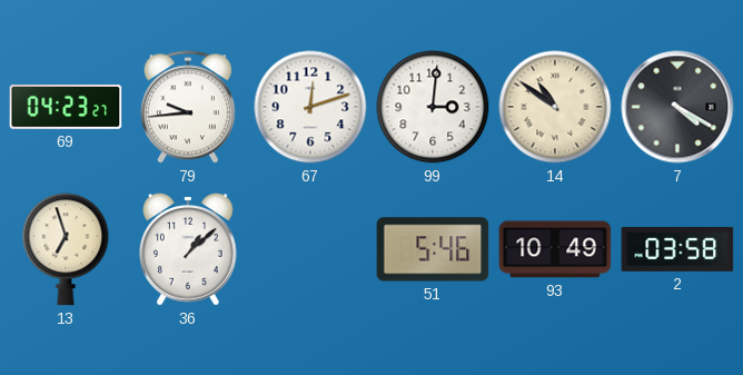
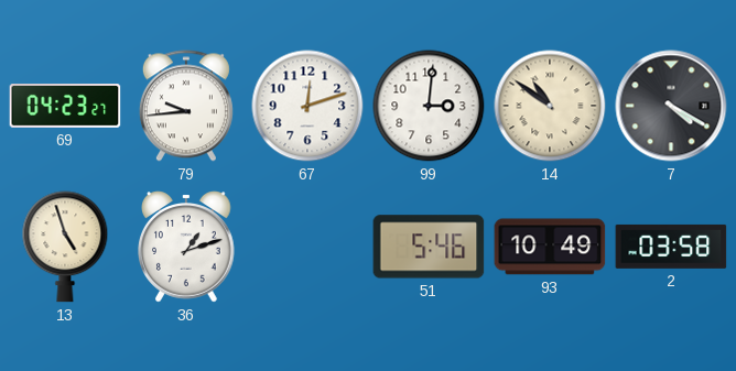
13: 6:57 -> 4:57 (65, 247)
36: 1:08 -> 1:12 (187, 247)
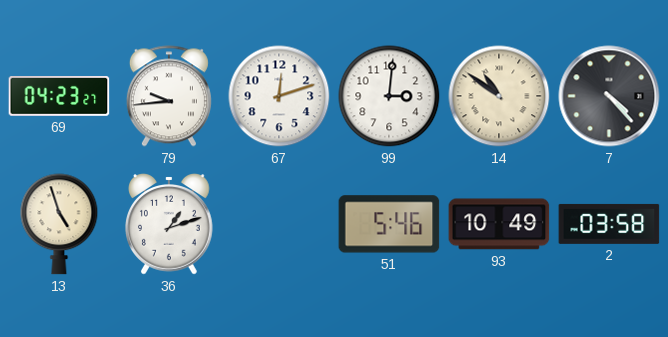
7: 4:20 -> 4:23 (609, 96)
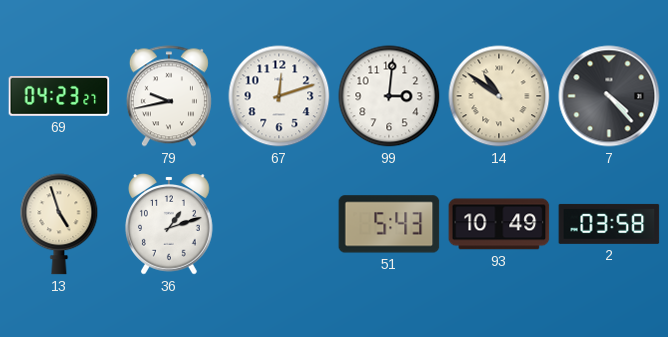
79: 9:44 -> 9:43 (169, 96)
51: 5:46 -> 5:43 (389, 224)
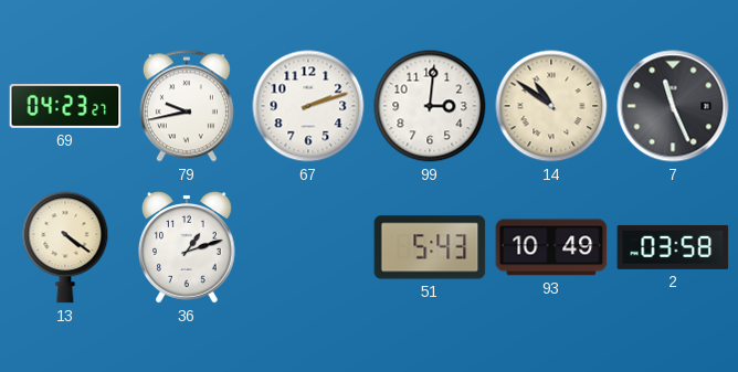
67: 12:12 -> 2:12 (308, 106)
7: 4:23 -> 11:26 (673, 106)
13: 4:57 -> 4:21 (65, 247)
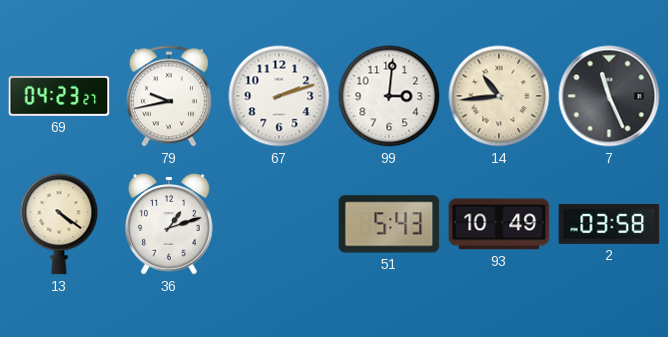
14: 10:51 -> 10:44 (499, 96)
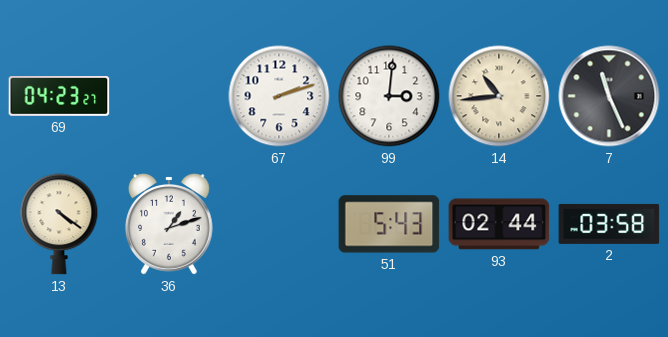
79: 9:43 -> none (169, 96)
93: 10:49 -> 02:44 (499, 224)
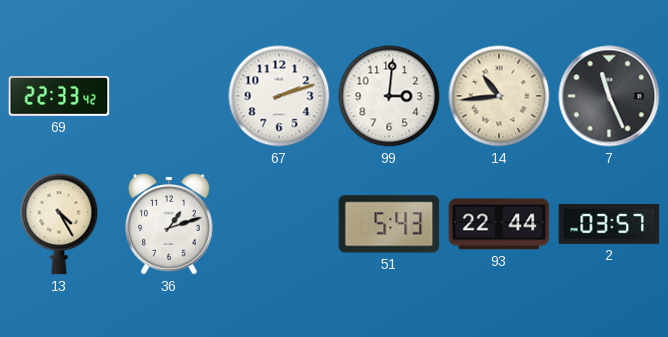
69: 04:23 -> 22:33 (59, 96)
13: 4:21 -> 4:25 (59, 224)
93: 02:44 -> 22:44 (499, 224)
2: 03:58 -> 03:57 (609, 224)
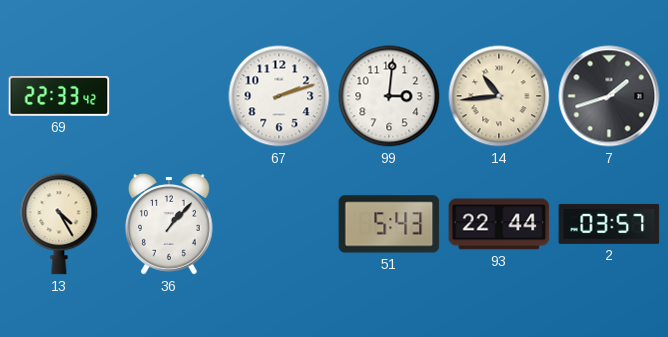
7: 11:26 -> 1:42 (609, 96)
36: 1:12 -> 1:07 (170, 224)
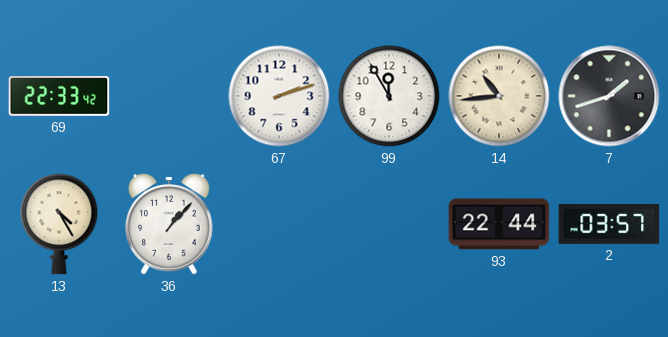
99: 3:01 -> 11:55 (389, 96)
51: 5:43 -> none (389, 224)
